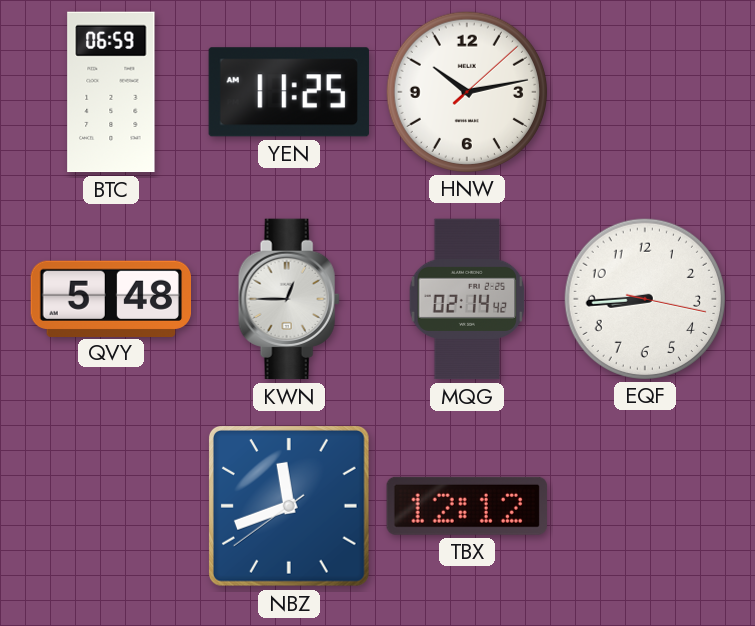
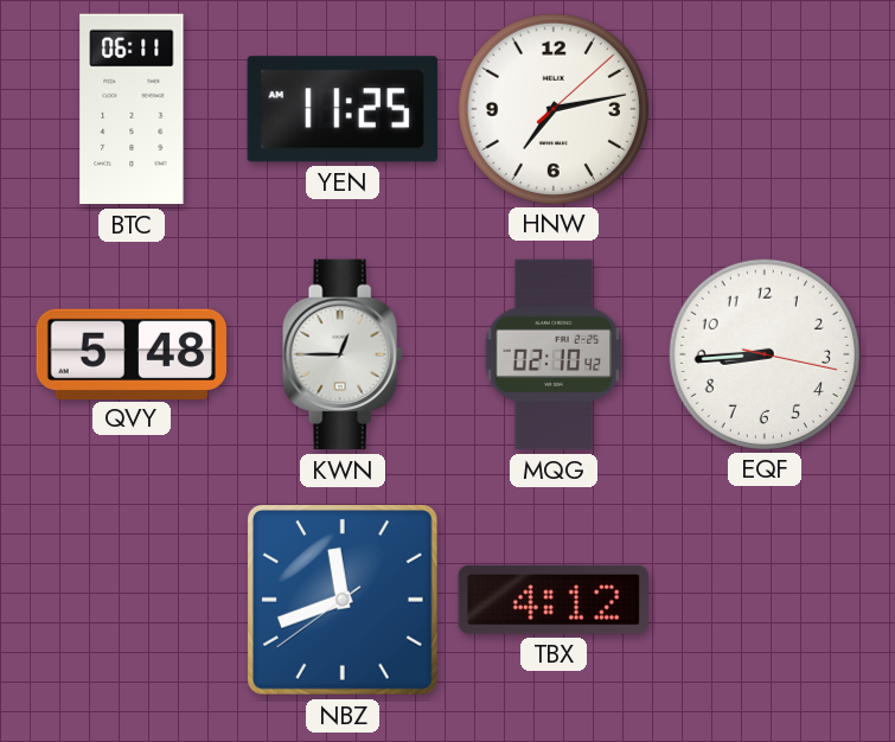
BTC: 06:59 -> 06:11 (132, 109)
HNW: 10:13 -> 7:13 (552, 108)
MQG: 02:14 -> 02:10 (554, 354)
TBX: 12:12 -> 4:12 (554, 600)
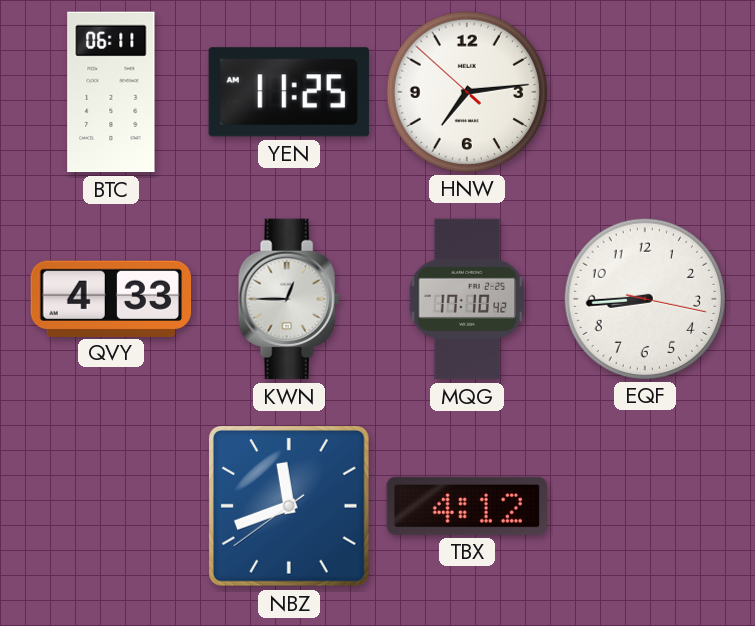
HNW: 7:13:08 -> 7:13:52 (466, 91)
QVY: 5:48 -> 4:33 (110, 298)
MQG: 02:10 -> 17:10 (467, 299)
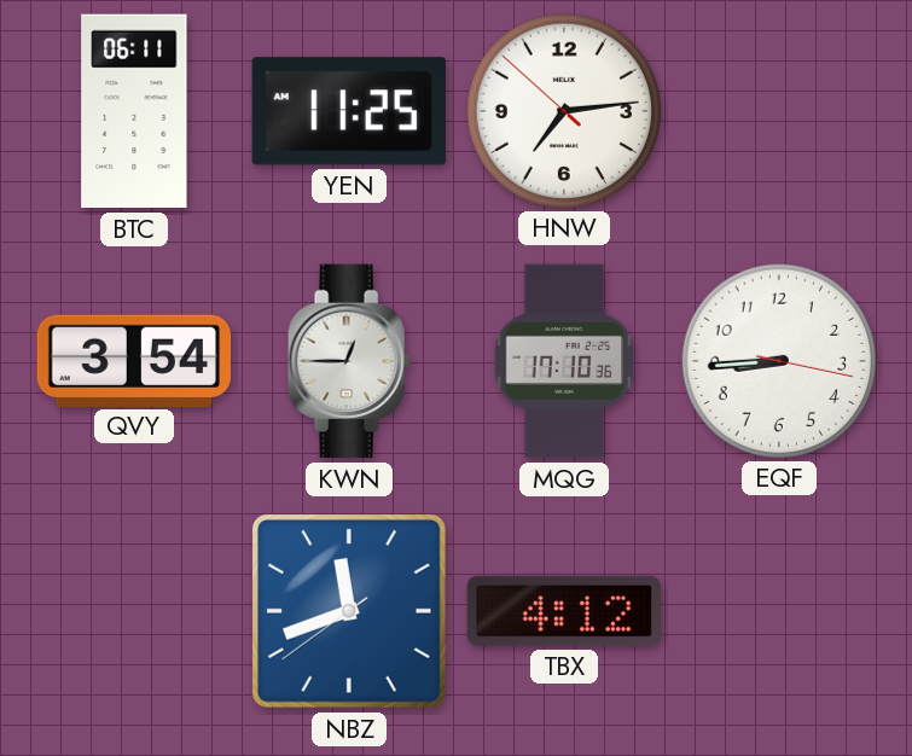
QVY: 4:33 -> 3:54 (133, 360)
MQG: 17:10:42 -> 17:10:36 (564, 361)
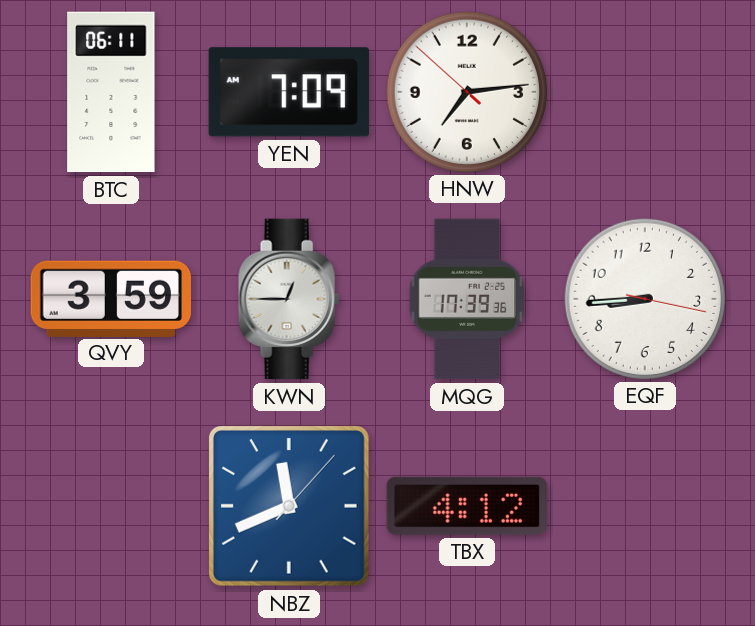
YEN: 11:25 -> 7:09 (289, 92)
QVY: 3:54 -> 3:59 (110, 298)
MQG: 17:10 -> 17:39 (467, 299)
NBZ: 11:41:39 -> 11:41:07 (289, 506)
